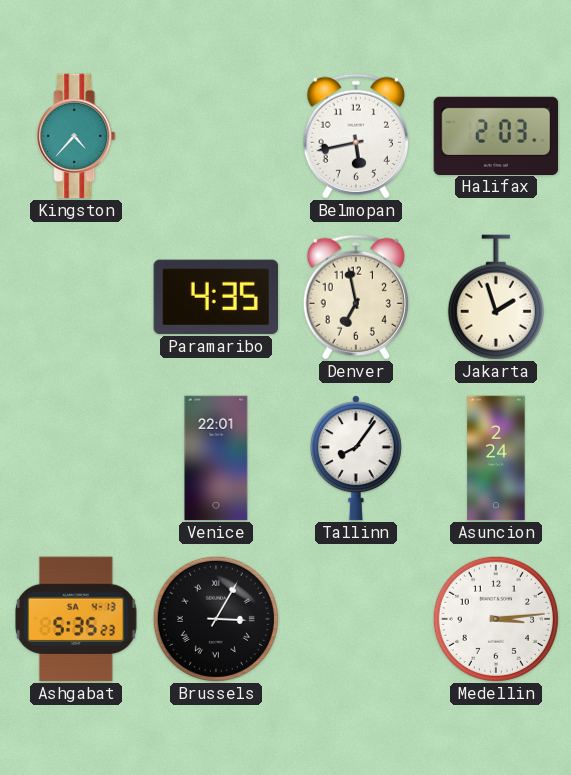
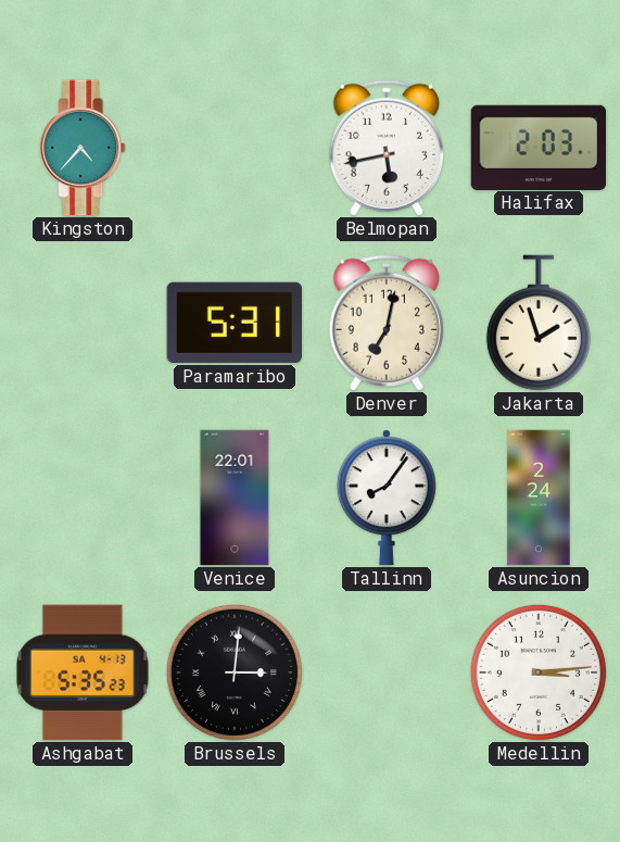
Paramaribo: 4:35 -> 5:31 (233, 323)
Denver: 6:58 -> 7:02 (387, 323)
Brussels: 3:05 -> 3:01 (235, 673)
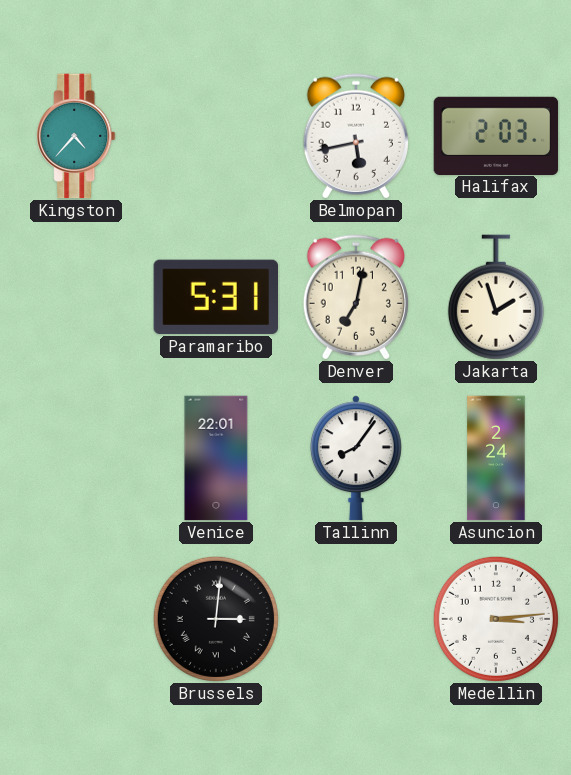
Ashgabat: 5:35 -> none (83, 673)
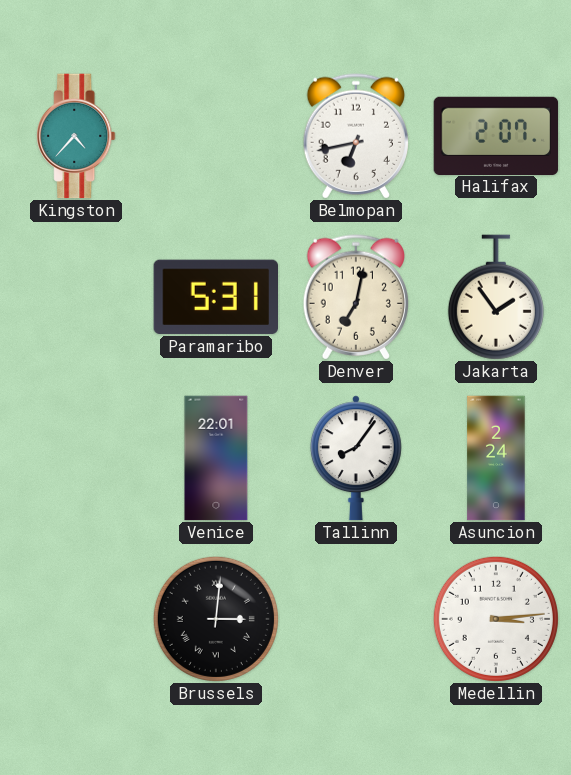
Belmopan: 5:43 -> 6:43 (356, 136)
Halifax: 2:03 -> 2:07 (496, 135)
Jakarta: 1:57 -> 1:54 (496, 297)
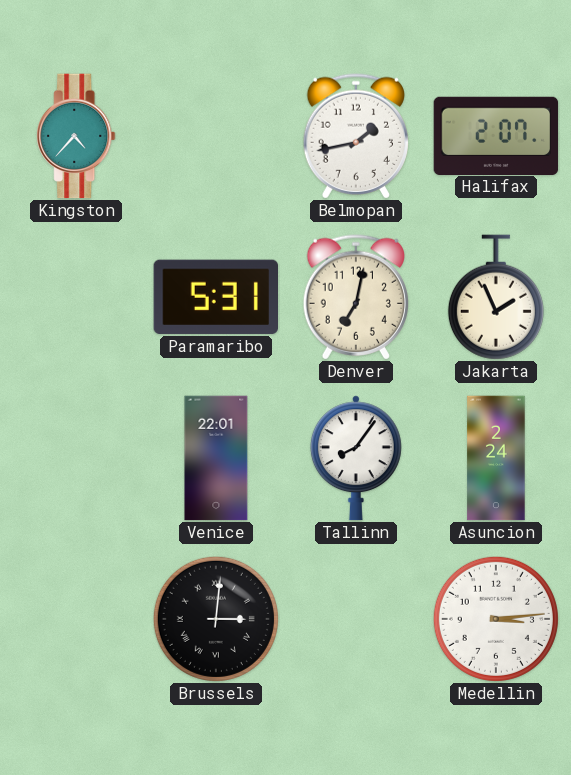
Belmopan: 6:43 -> 1:43 (356, 136)
Jakarta: 1:54 -> 1:56 (496, 297)
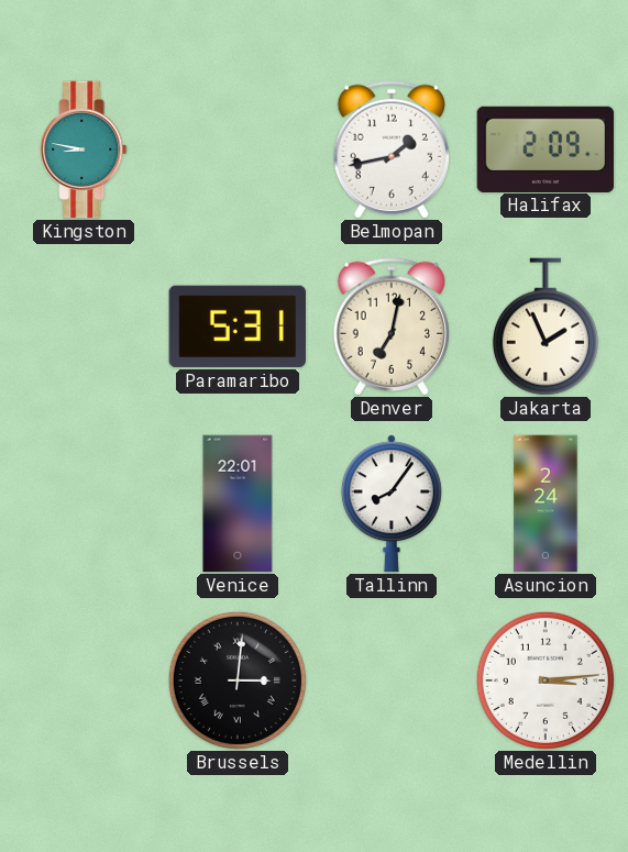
Kingston: 4:37 -> 8:47 (84, 150)
Halifax: 2:07 -> 2:09 (546, 148)
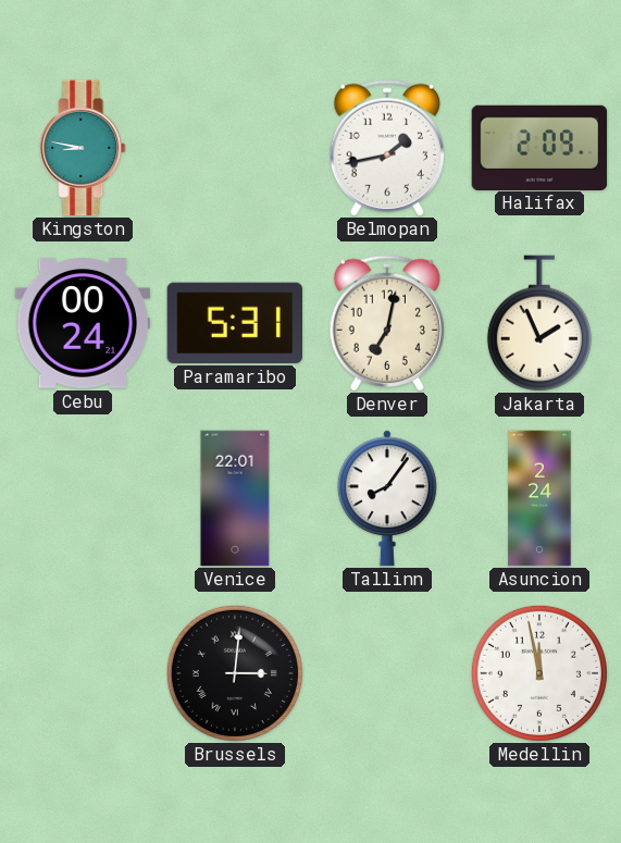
Cebu: none -> 00:24 (83, 324)
Medellin: 3:14 -> 11:58 (539, 673)
